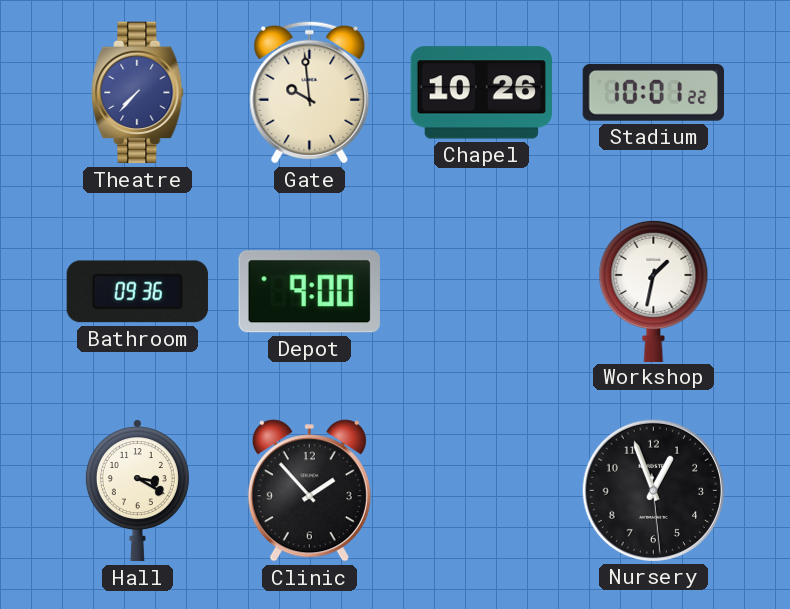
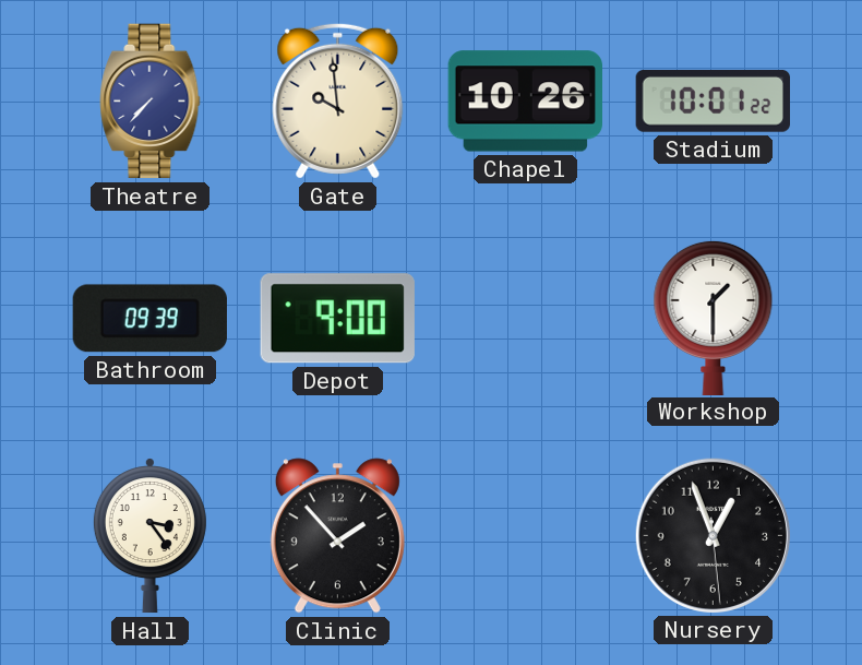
Bathroom: 09:36 -> 09:39 (149, 319)
Workshop: 1:32 -> 1:30 (714, 317)
Hall: 3:20 -> 3:24 (149, 536)
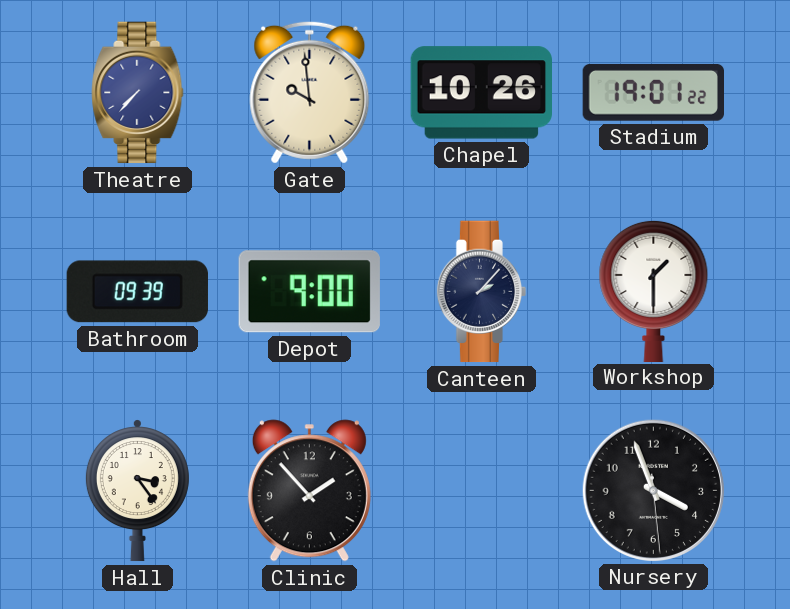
Stadium: 10:01 -> 19:01 (653, 92)
Canteen: none -> 2:07 (482, 292)
Nursery: 12:56 -> 3:56 (653, 490)
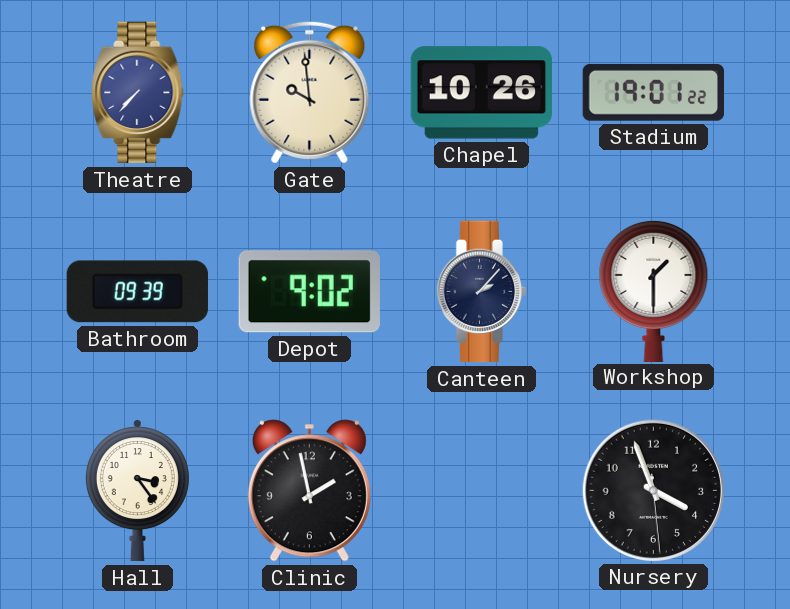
Depot: 9:00 -> 9:02 (309, 292)
Clinic: 1:53 -> 1:58 (309, 491)
